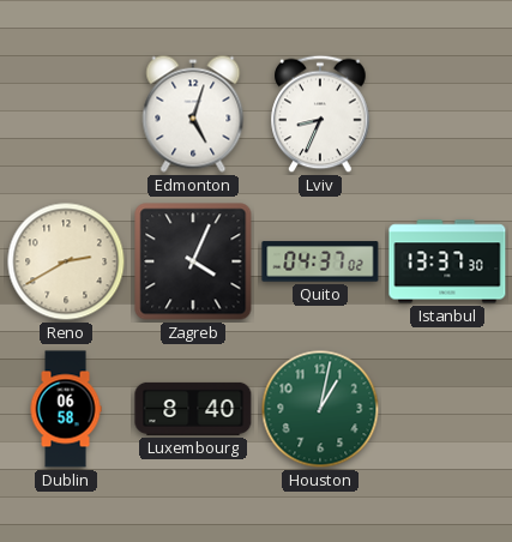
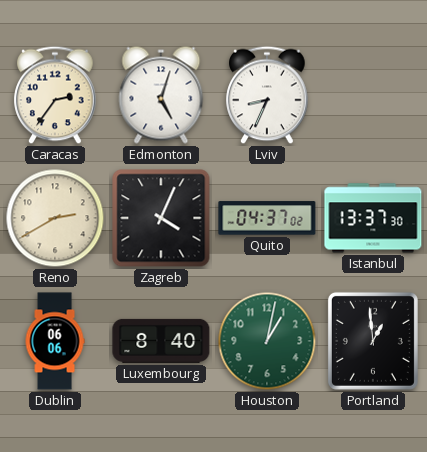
Caracas: none -> 2:36 (55, 95)
Dublin: 06:58 -> 06:06 (55, 341)
Portland: none -> 12:59 (373, 341)
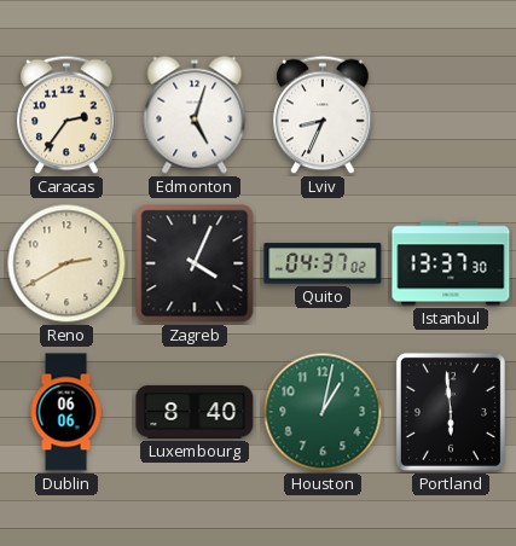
Portland: 12:59 -> 5:59 (451, 412)
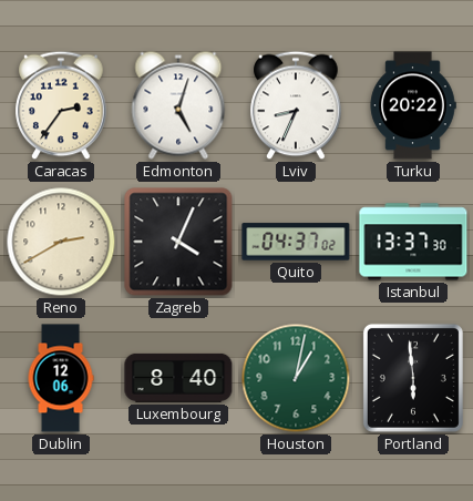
Turku: none -> 20:22 (413, 105)
Dublin: 06:06 -> 12:06 (61, 378)
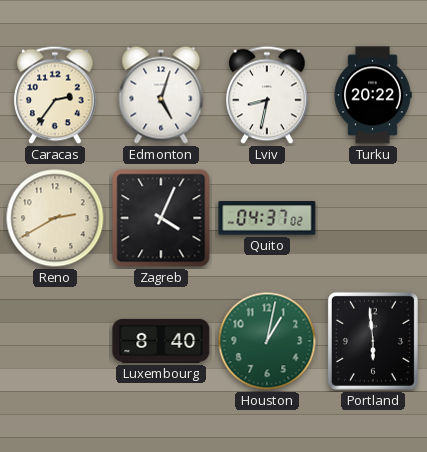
Lviv: 8:34 -> 8:32 (267, 95)
Istanbul: 13:37 -> none (413, 242)
Dublin: 12:06 -> none (61, 378)
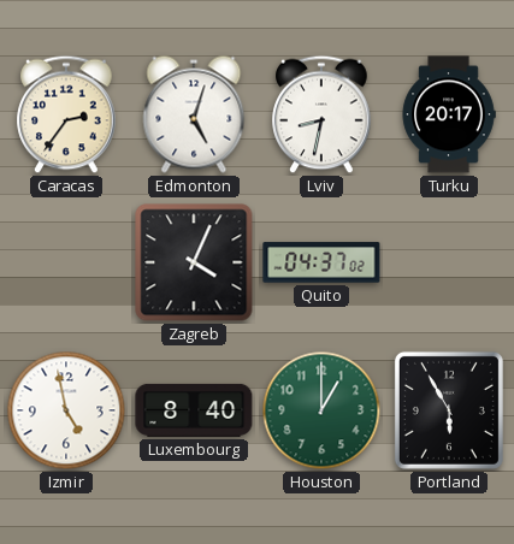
Turku: 20:22 -> 20:17 (449, 114)
Reno: 2:40 -> none (55, 218)
Izmir: none -> 4:58 (66, 410)
Houston: 1:02 -> 1:00 (321, 410)
Portland: 5:59 -> 5:55 (449, 410)
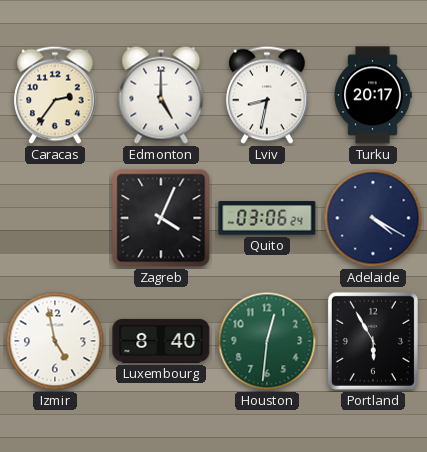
Edmonton: 5:03 -> 5:00 (161, 95)
Quito: 04:37 -> 03:06 (267, 218)
Adelaide: none -> 4:20 (373, 218)
Houston: 1:00 -> 12:31 (267, 341)
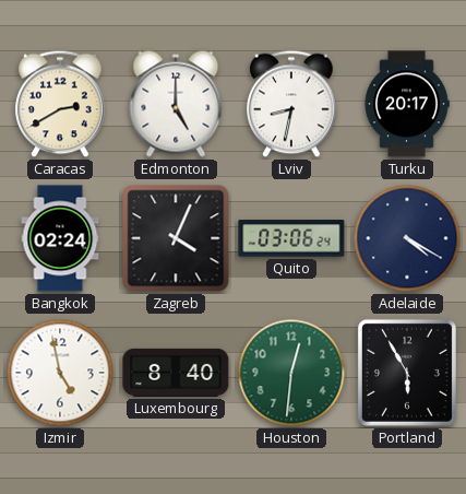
Caracas: 2:36 -> 2:40 (60, 104)
Bangkok: none -> 02:24 (60, 238)
